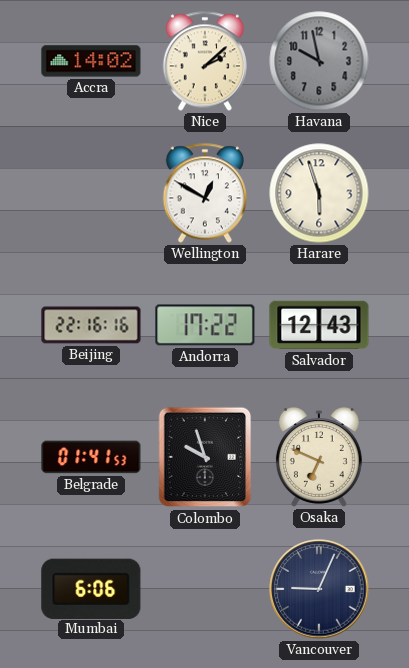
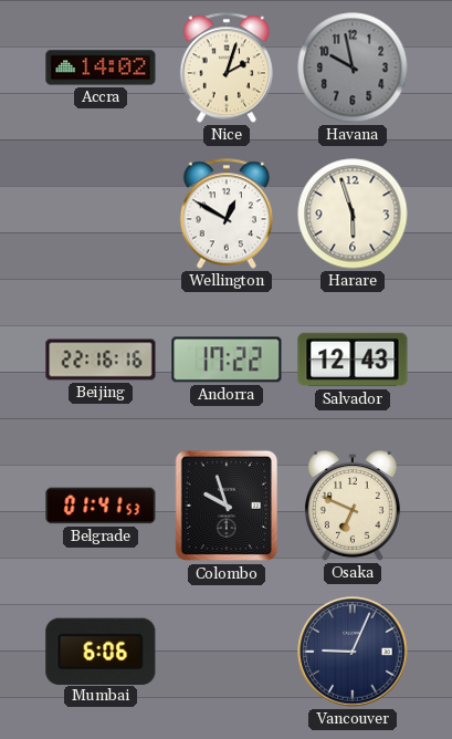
Nice: 2:08 -> 2:03 (227, 67)
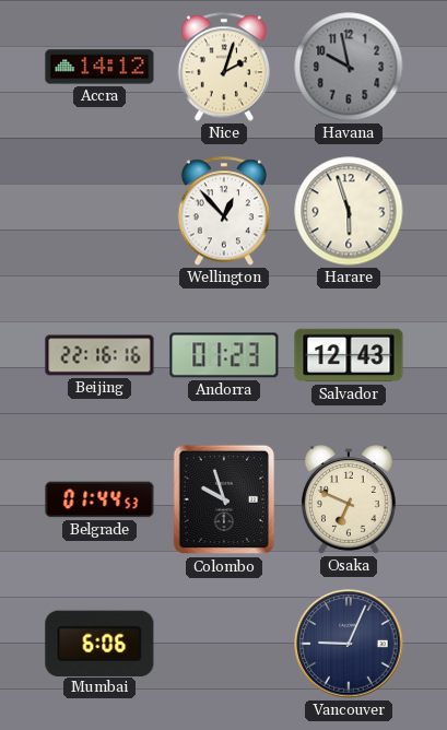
Accra: 14:02 -> 14:12 (99, 67)
Wellington: 12:50 -> 12:53 (224, 211)
Andorra: 17:22 -> 01:23 (224, 355)
Belgrade: 01:41 -> 01:44 (99, 499)
